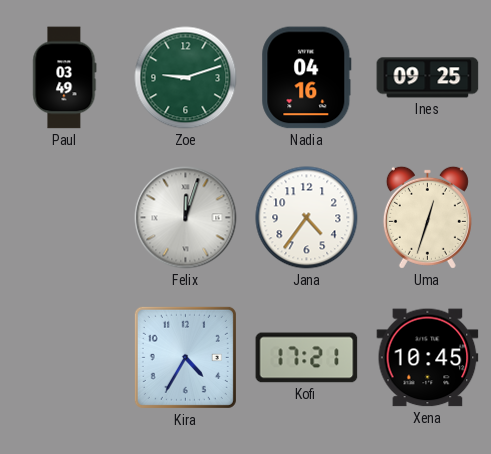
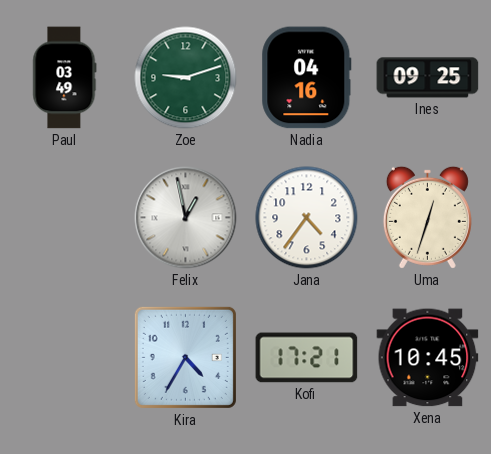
Felix: 12:03 -> 12:58 (186, 218)
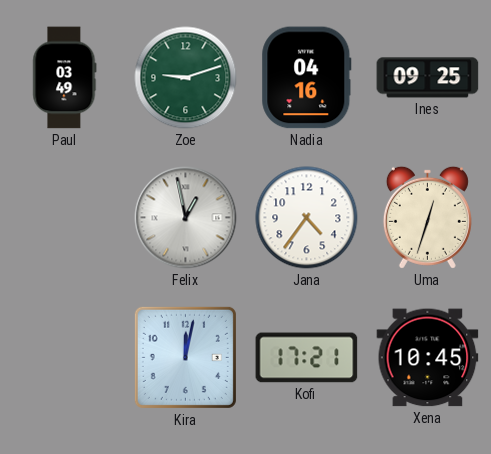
Kira: 4:35 -> 12:02 (185, 357)
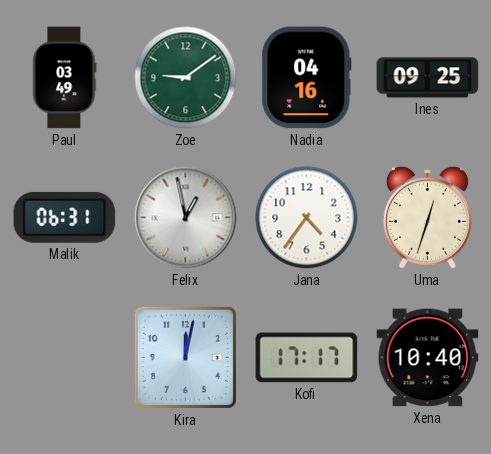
Zoe: 9:12 -> 9:09 (186, 78)
Malik: none -> 06:31 (65, 217)
Kofi: 17:21 -> 17:17 (307, 358)
Xena: 10:45 -> 10:40 (428, 358)
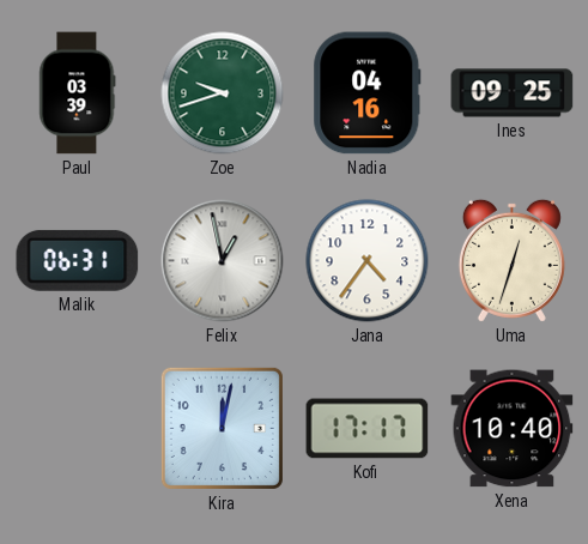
Paul: 03:49 -> 03:39 (78, 93)
Zoe: 9:09 -> 9:42 (223, 93)
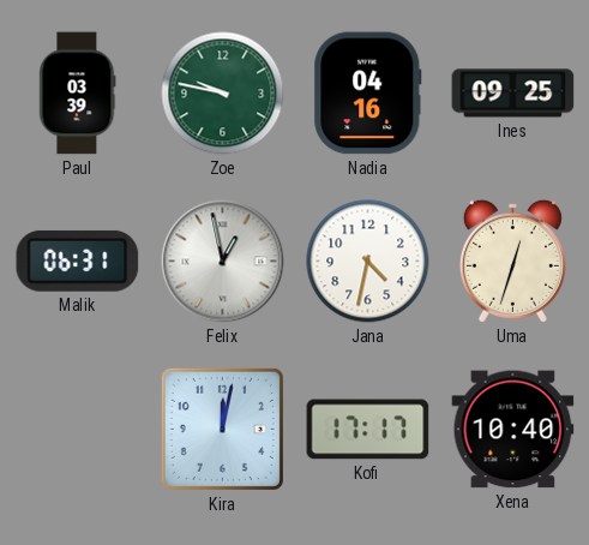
Zoe: 9:42 -> 9:47 (223, 94)
Jana: 4:36 -> 4:32 (368, 262)
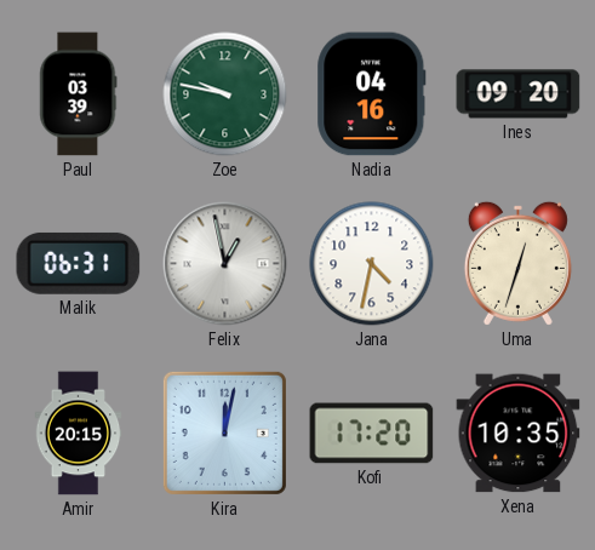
Ines: 09:25 -> 09:20 (519, 94)
Amir: none -> 20:15 (79, 434)
Kofi: 17:17 -> 17:20 (372, 434)
Xena: 10:40 -> 10:35 (519, 434)
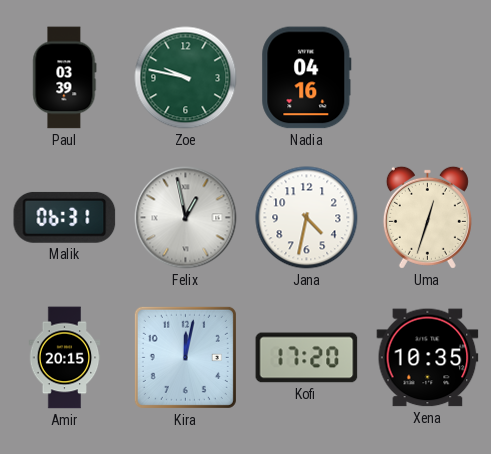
Ines: 09:20 -> none (519, 94)
